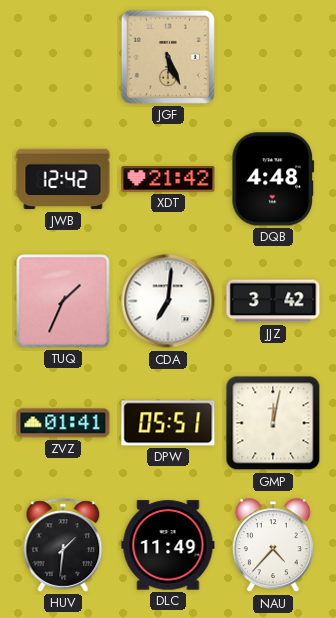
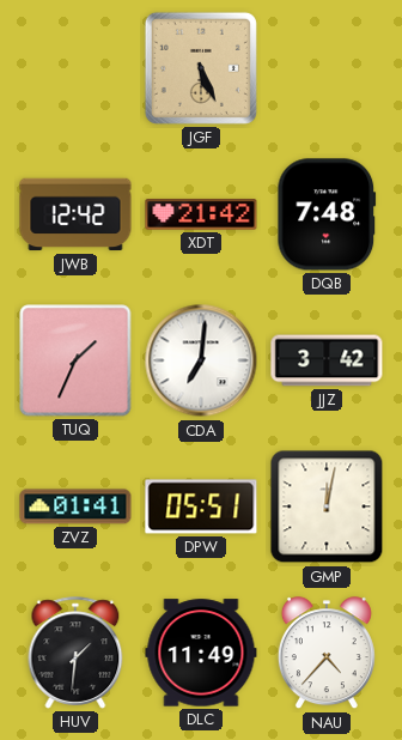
DQB: 4:48 -> 7:48 (327, 214)
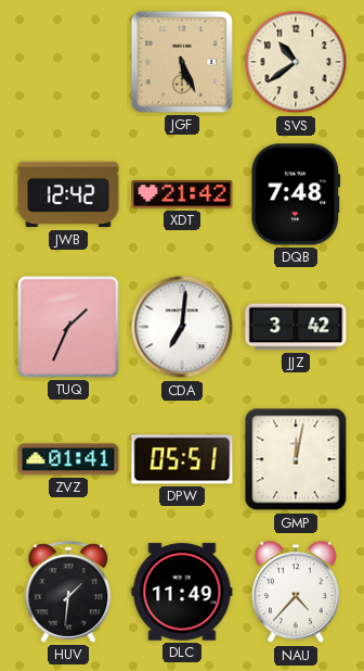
SVS: none -> 10:39 (296, 62)
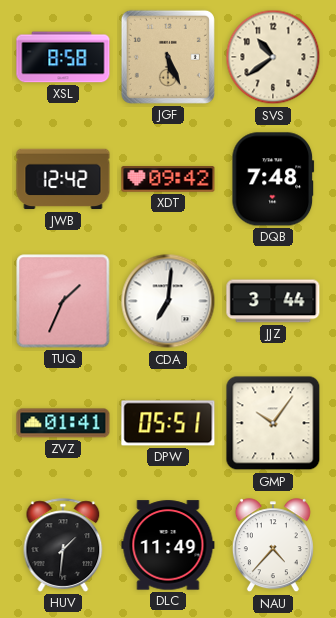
XSL: none -> 8:58 (63, 57)
XDT: 21:42 -> 09:42 (168, 179)
JJZ: 3:42 -> 3:44 (273, 301)
GMP: 12:02 -> 10:06 (273, 423)
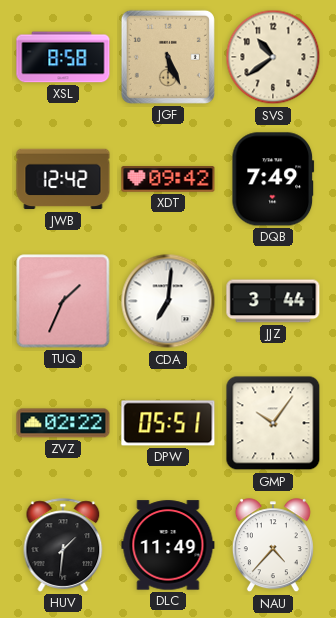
DQB: 7:48 -> 7:49 (273, 179)
ZVZ: 01:41 -> 02:22 (63, 423)
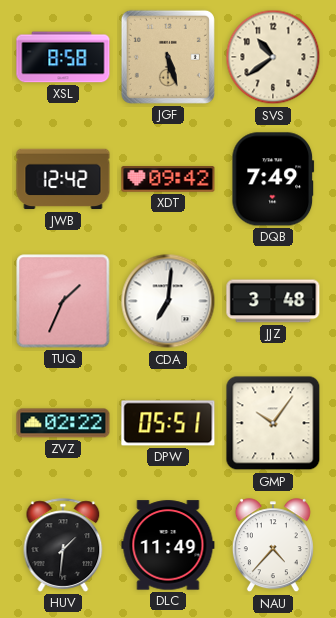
JGF: 5:26 -> 5:27 (168, 57)
JJZ: 3:44 -> 3:48 (273, 301)
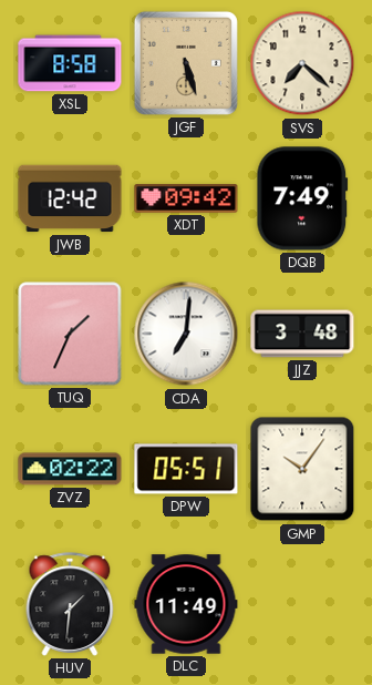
SVS: 10:39 -> 7:22 (302, 63)
NAU: 4:37 -> none (273, 546)
